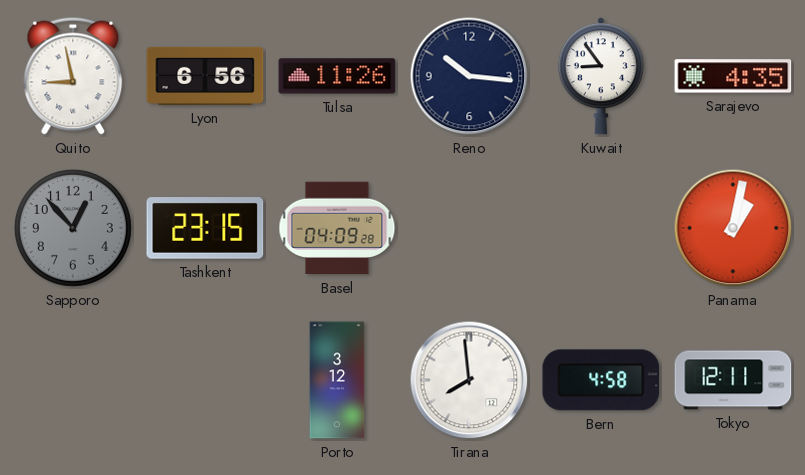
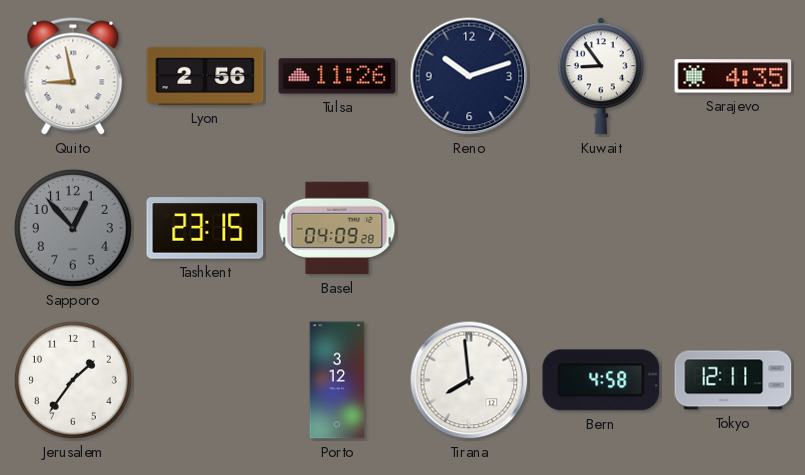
Lyon: 6:56 -> 2:56 (205, 76)
Reno: 10:16 -> 10:12 (469, 76)
Panama: 1:02 -> none (733, 228)
Jerusalem: none -> 1:36 (73, 380)
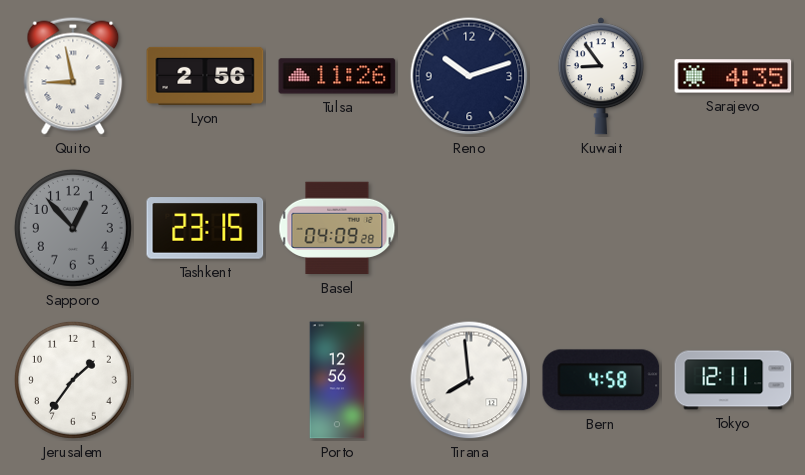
Porto: 3:12 -> 12:56 (337, 380)
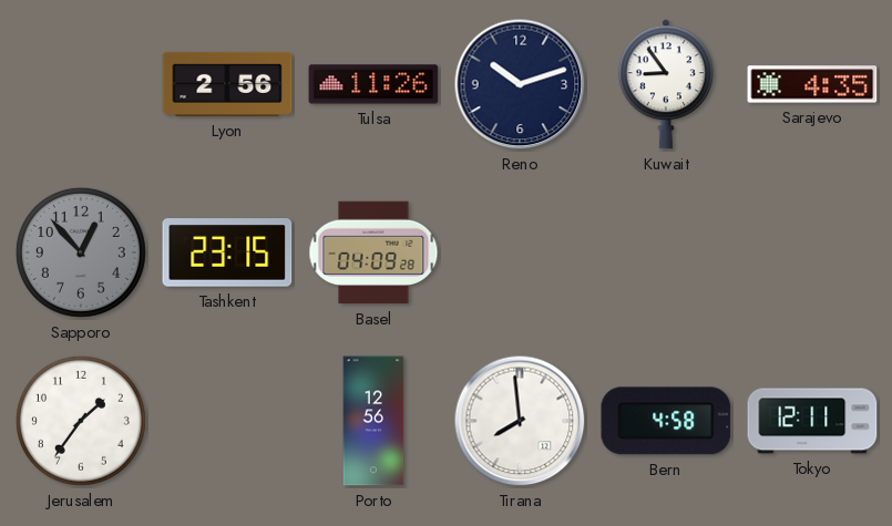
Quito: 8:58 -> none (73, 76)
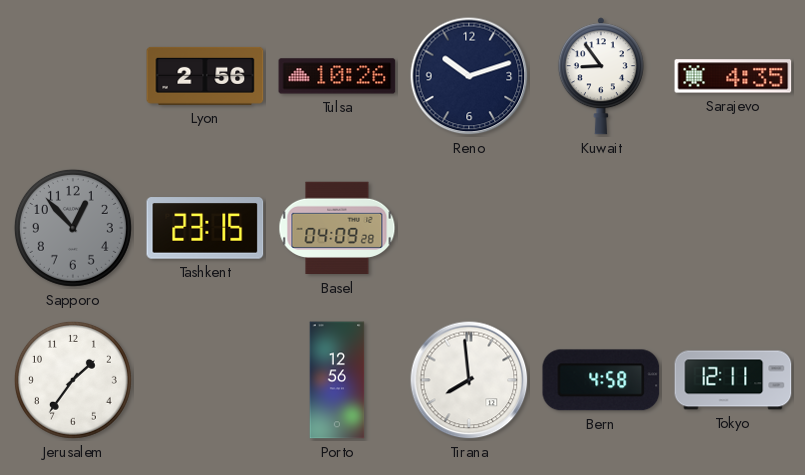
Tulsa: 11:26 -> 10:26 (337, 76)
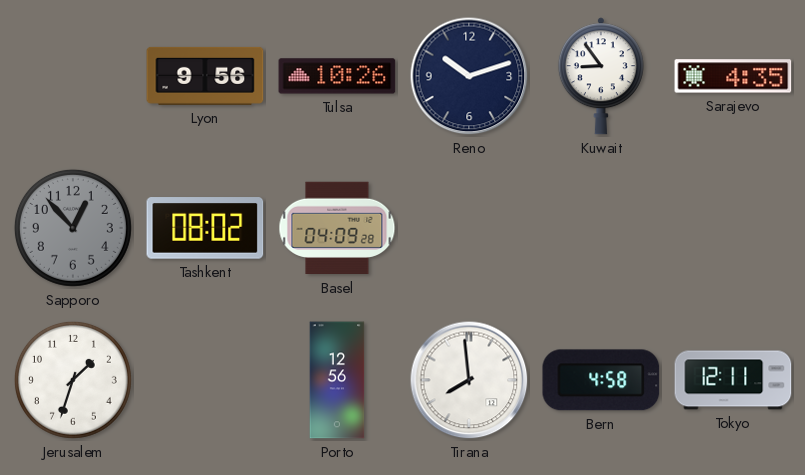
Lyon: 2:56 -> 9:56 (205, 76)
Tashkent: 23:15 -> 08:02 (205, 228)
Jerusalem: 1:36 -> 1:33 (73, 380)
